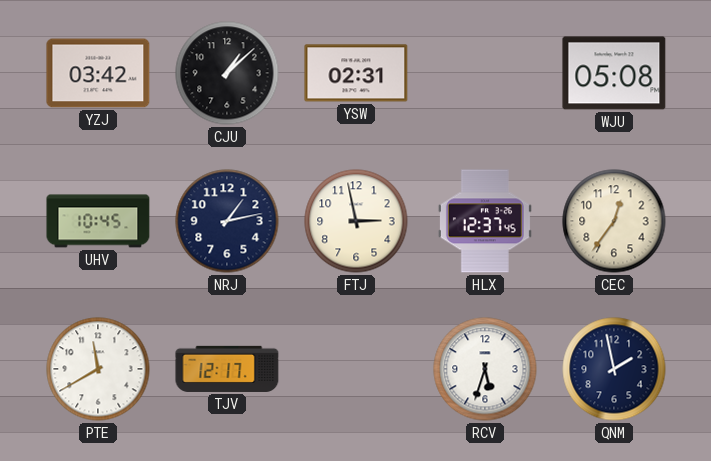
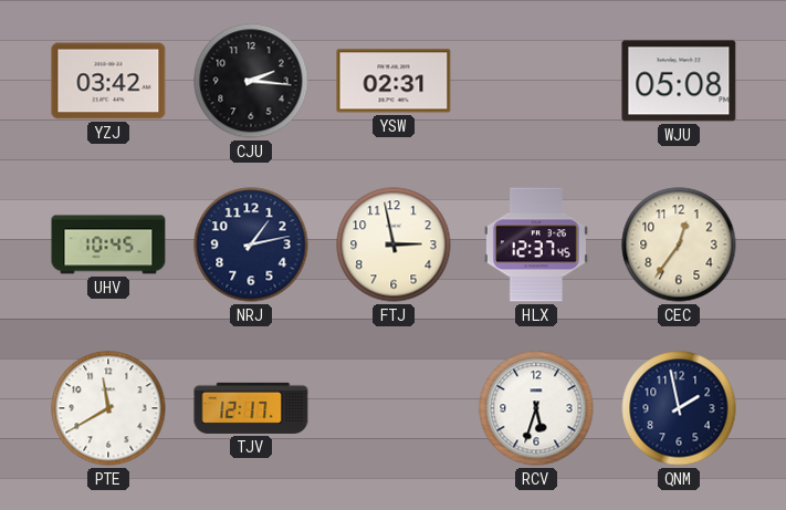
CJU: 1:08 -> 2:16 (251, 81)
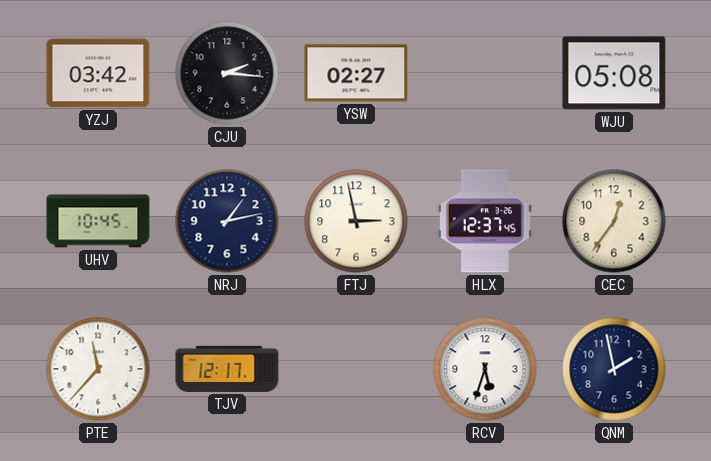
YSW: 02:31 -> 02:27 (356, 73)
PTE: 11:40 -> 11:37 (98, 369)
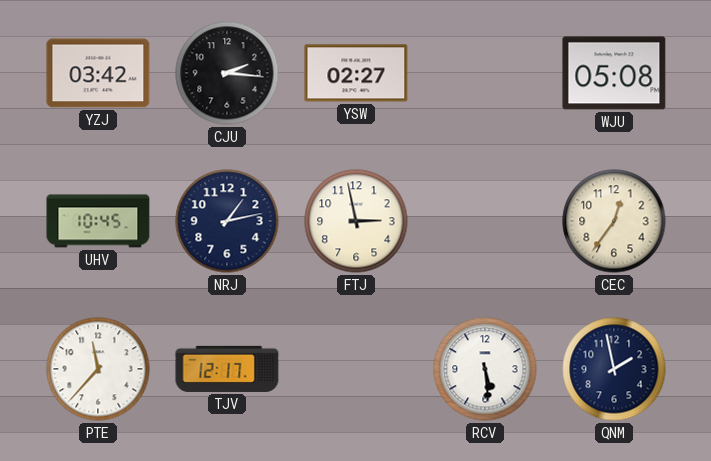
HLX: 12:37 -> none (485, 221)
RCV: 5:33 -> 5:29 (485, 369)
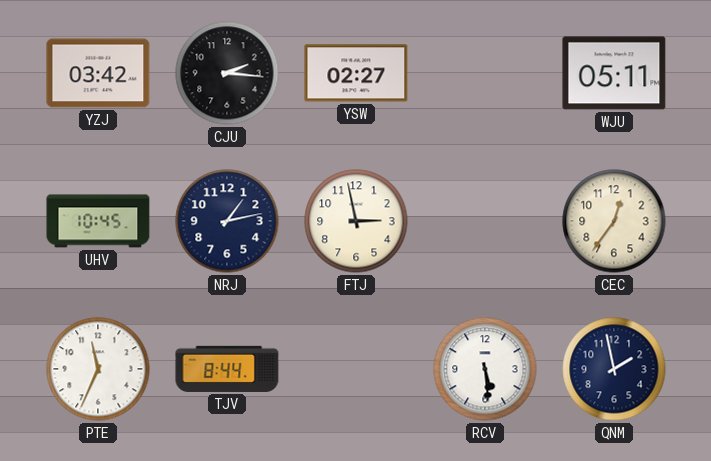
WJU: 05:08 -> 05:11 (614, 73)
PTE: 11:37 -> 11:34 (98, 369)
TJV: 12:17 -> 8:44 (227, 369)
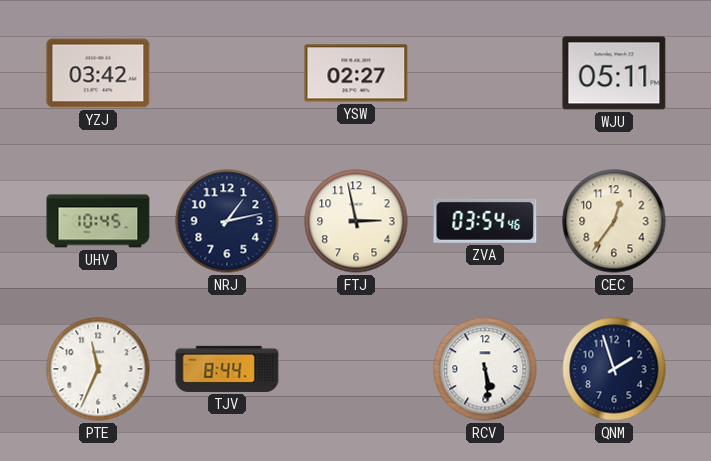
CJU: 2:16 -> none (227, 73)
ZVA: none -> 03:54 (485, 221)
QNM: 1:58 -> 1:57 (614, 369)
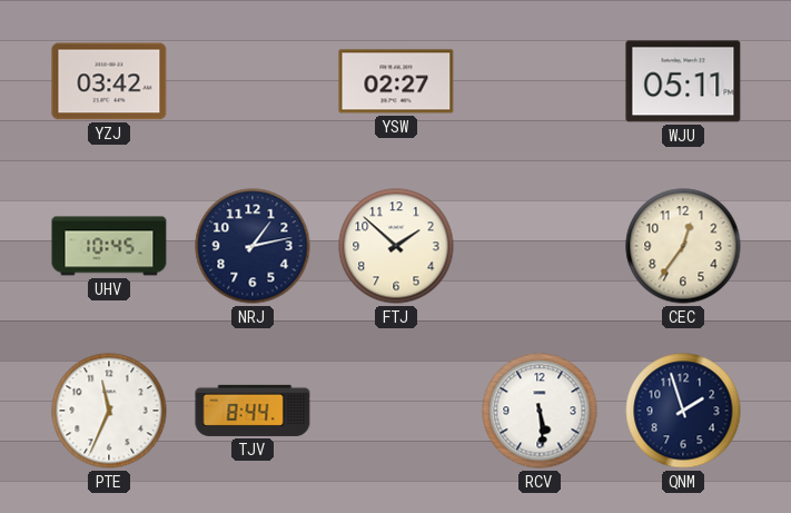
FTJ: 2:58 -> 1:52 (396, 246)
ZVA: 03:54 -> none (485, 221)
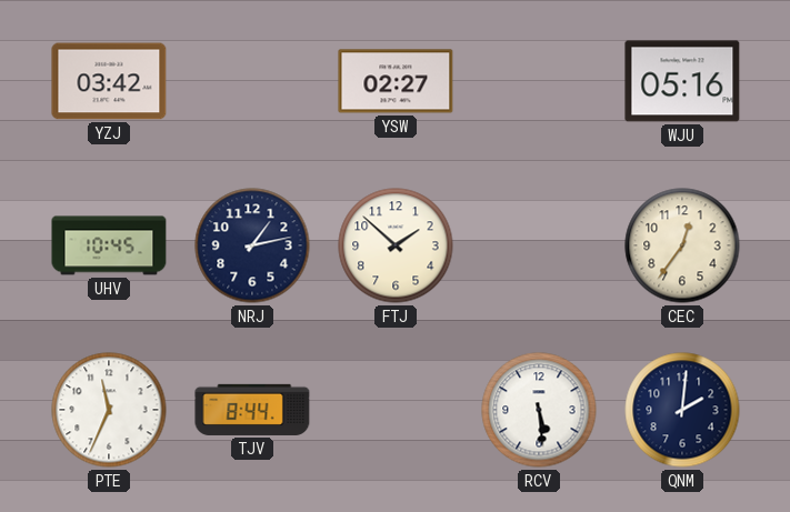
WJU: 05:11 -> 05:16 (682, 81)
QNM: 1:57 -> 2:01 (682, 410)
